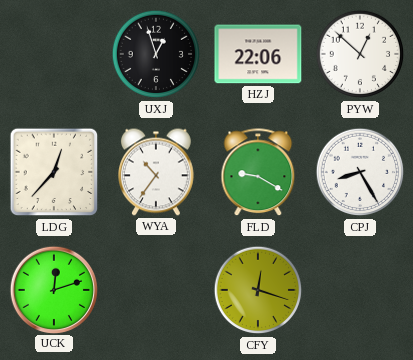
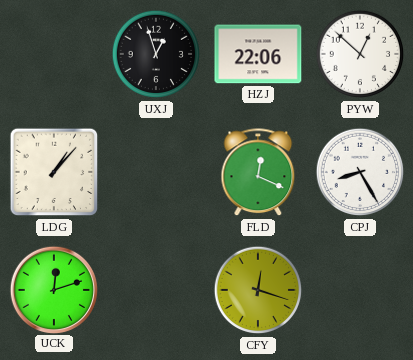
LDG: 12:37 -> 1:07 (54, 172)
WYA: 10:36 -> none (157, 172)
FLD: 9:20 -> 12:19 (258, 173)
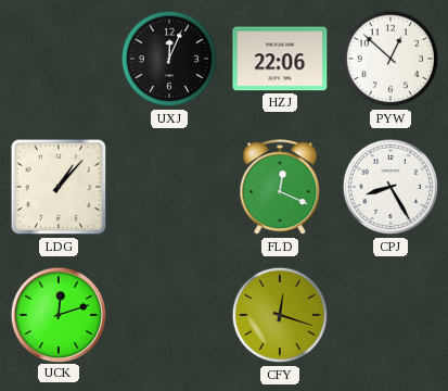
UXJ: 12:57 -> 12:04 (169, 59)
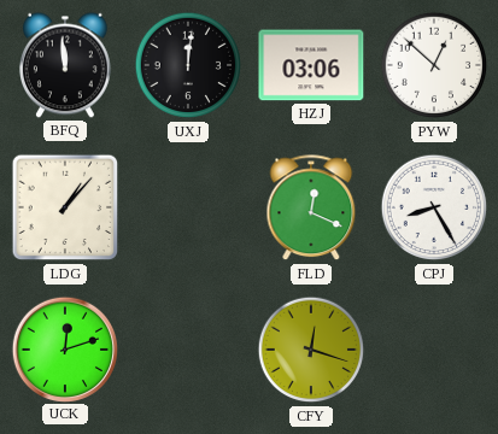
BFQ: none -> 11:59 (66, 65)
UXJ: 12:04 -> 12:01 (188, 65)
HZJ: 22:06 -> 03:06 (311, 65)
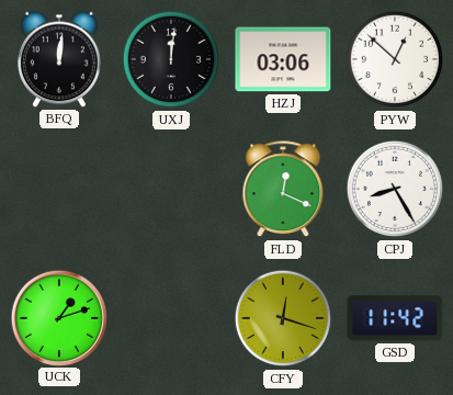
BFQ: 11:59 -> 12:01 (60, 59)
LDG: 1:07 -> none (65, 207)
UCK: 12:12 -> 1:12 (58, 317)
GSD: none -> 11:42 (395, 318)
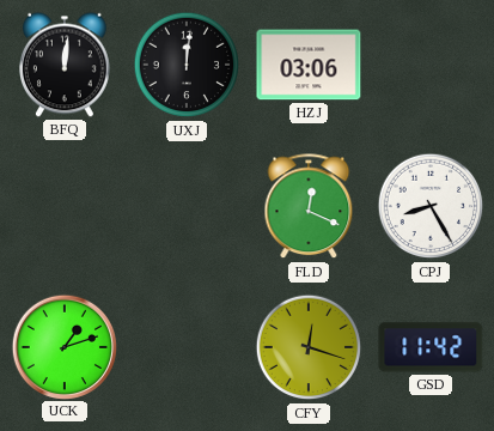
PYW: 12:52 -> none (395, 59)
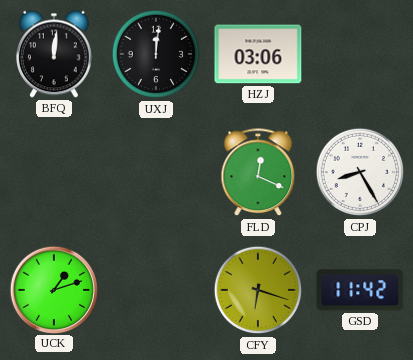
CFY: 12:18 -> 6:18 (258, 290)
